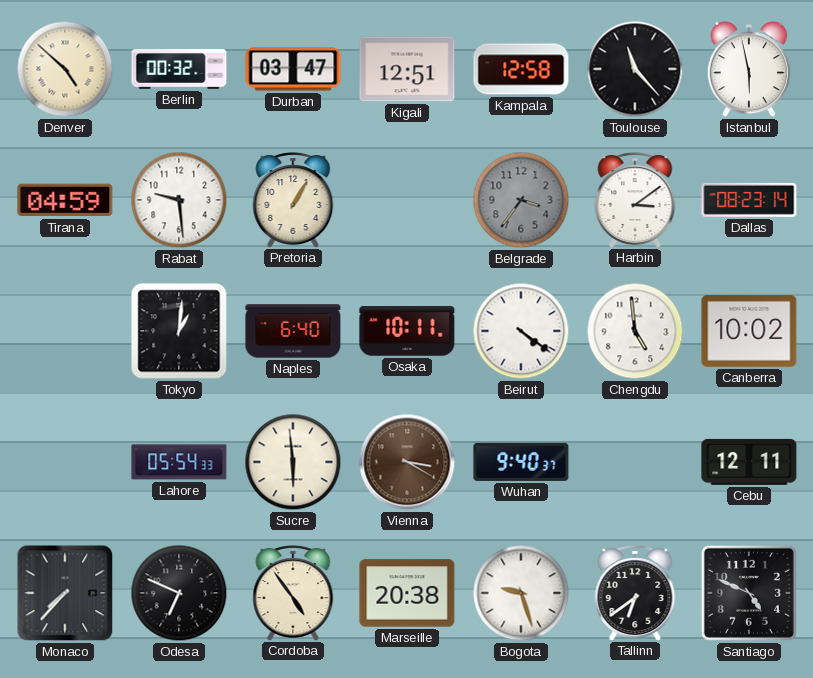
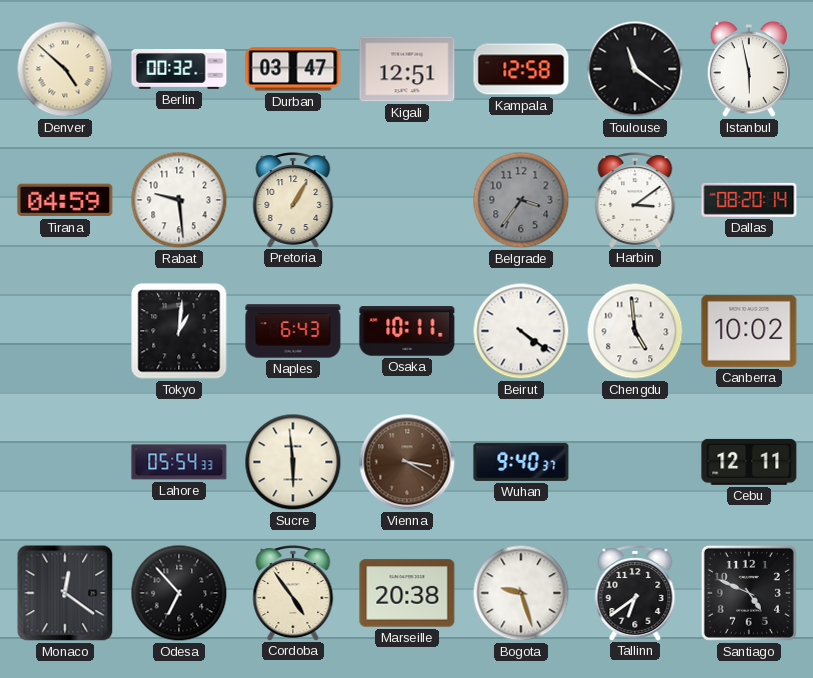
Toulouse: 11:23 -> 11:21 (635, 69)
Dallas: 08:23 -> 08:20 (749, 200)
Naples: 6:40 -> 6:43 (293, 331)
Monaco: 7:37 -> 12:21 (65, 593)
Odesa: 6:49 -> 6:53 (179, 593)
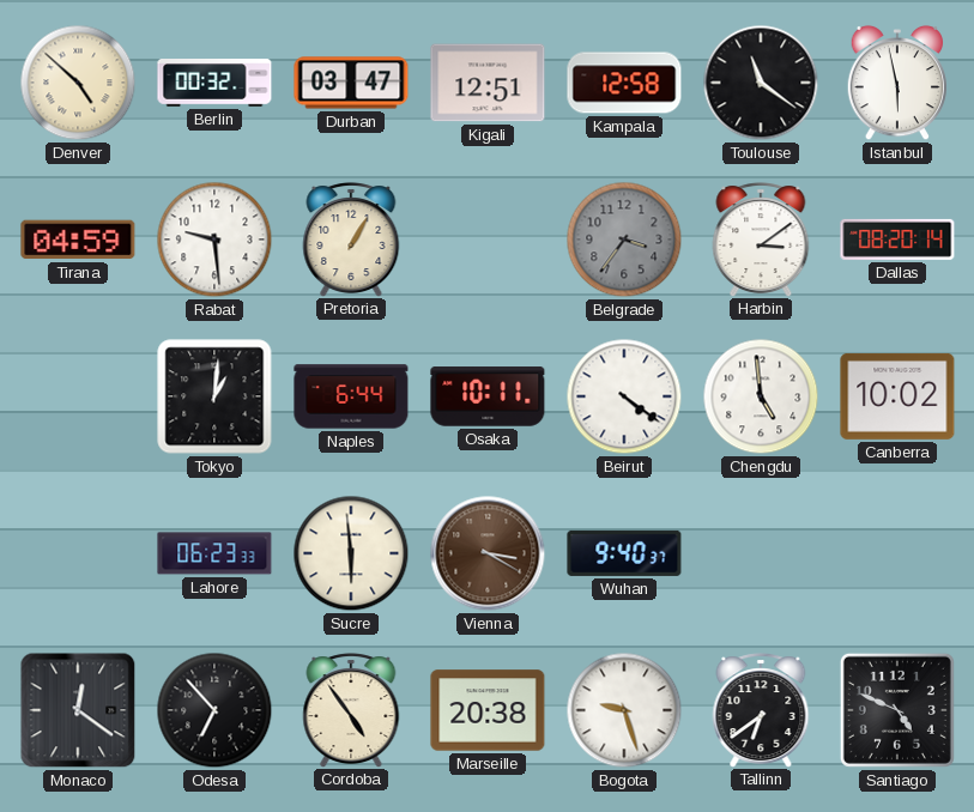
Naples: 6:43 -> 6:44 (351, 396)
Lahore: 05:54 -> 06:23 (214, 553)
Cebu: 12:11 -> none (749, 462)
